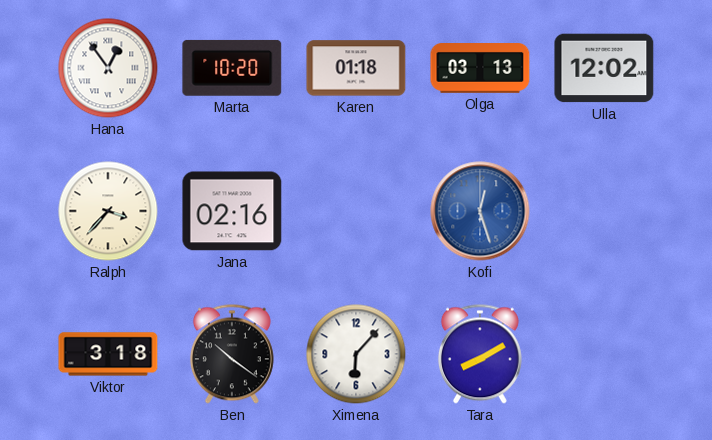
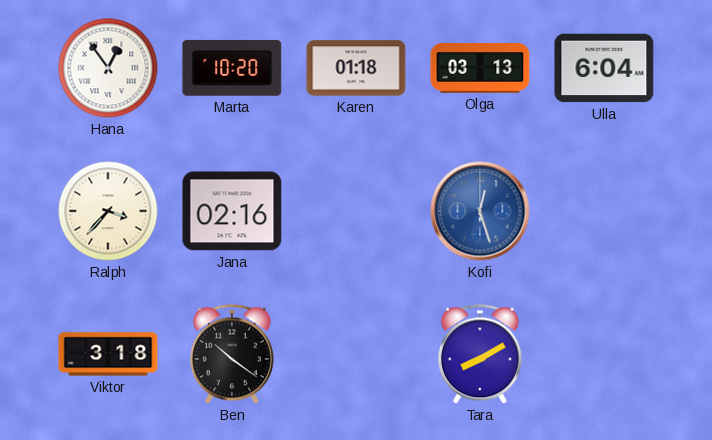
Ulla: 12:02 -> 6:04 (604, 68)
Ximena: 6:07 -> none (356, 354)
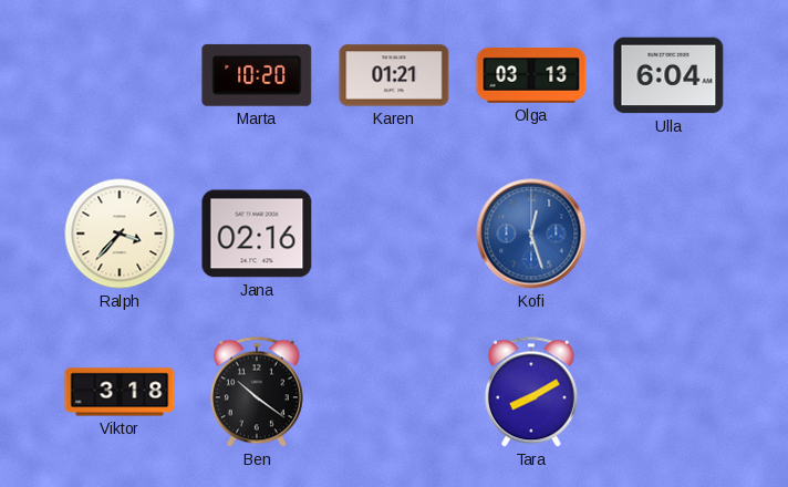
Hana: 12:54 -> none (108, 68)
Karen: 01:18 -> 01:21 (394, 75)
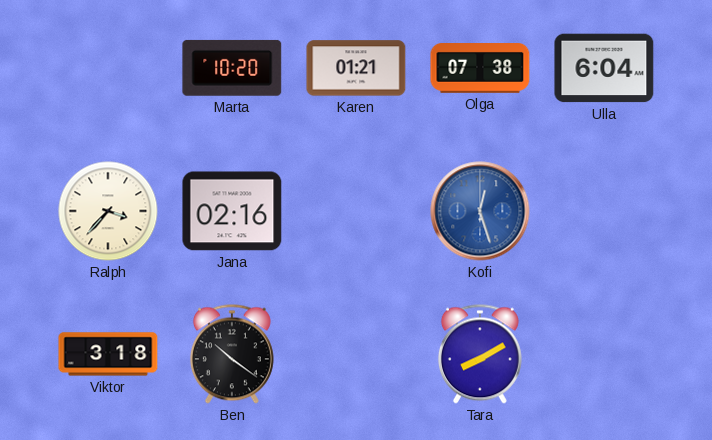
Olga: 03:13 -> 07:38 (480, 69)
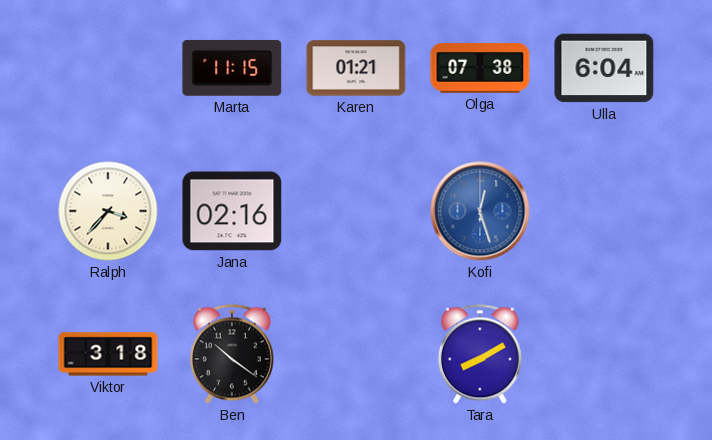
Marta: 10:20 -> 11:15 (232, 68)
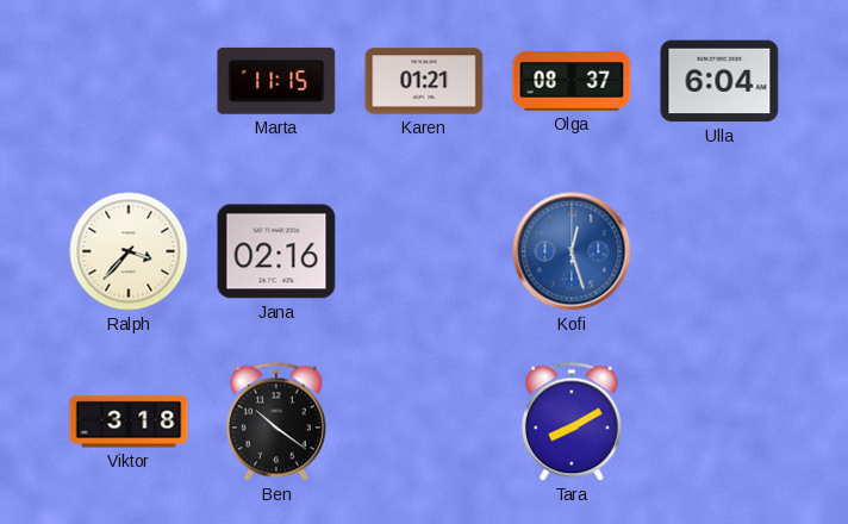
Olga: 07:38 -> 08:37 (572, 82)
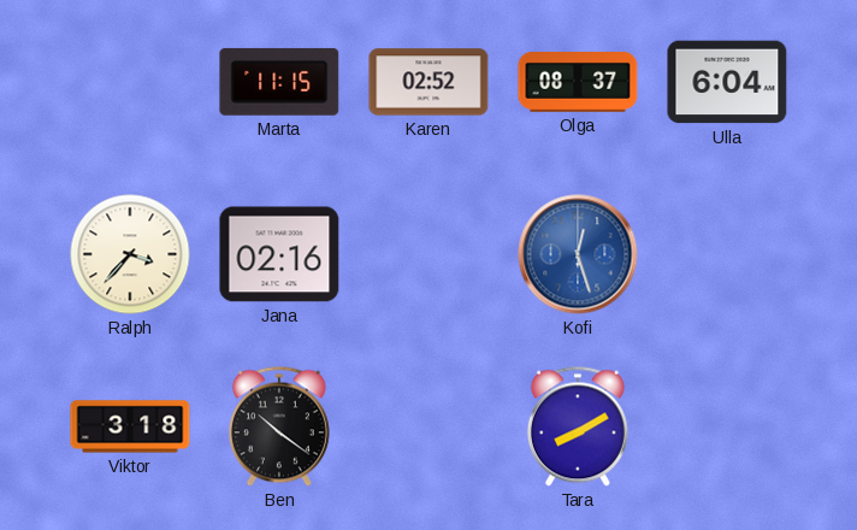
Karen: 01:21 -> 02:52 (428, 82)
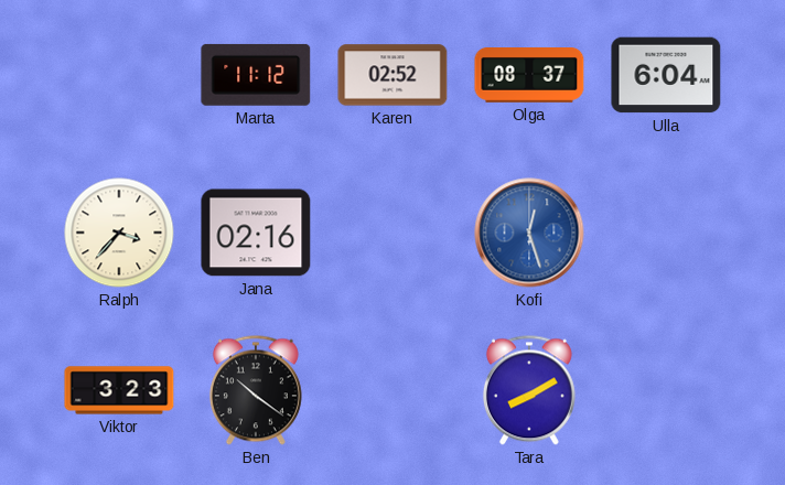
Marta: 11:15 -> 11:12 (256, 75)
Viktor: 3:18 -> 3:23 (119, 390)
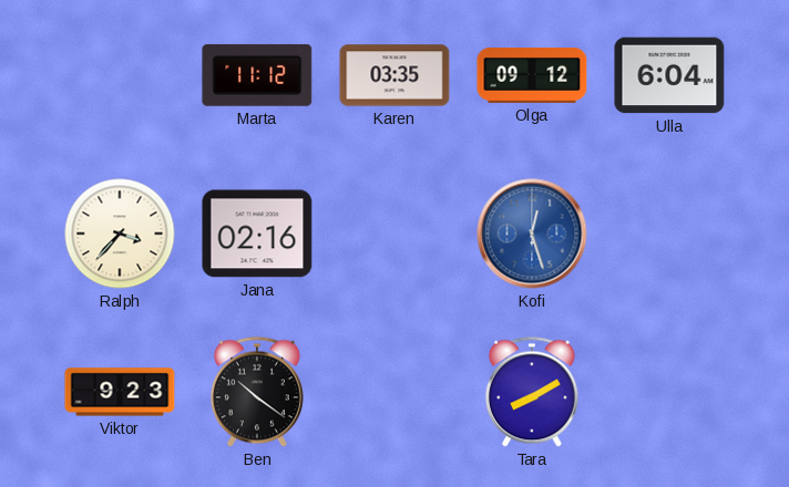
Karen: 02:52 -> 03:35 (394, 75)
Olga: 08:37 -> 09:12 (532, 76)
Viktor: 3:23 -> 9:23 (120, 392)
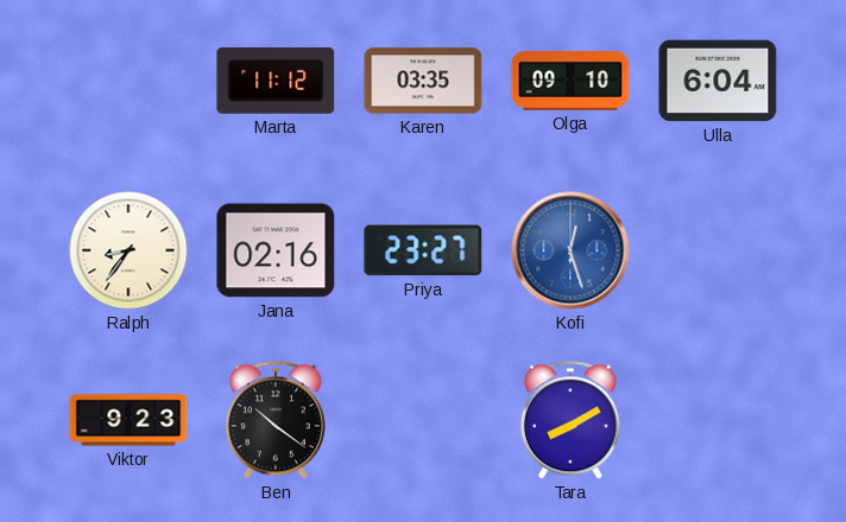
Olga: 09:12 -> 09:10 (570, 82)
Ralph: 3:37 -> 8:36 (128, 250)
Priya: none -> 23:27 (423, 250)
